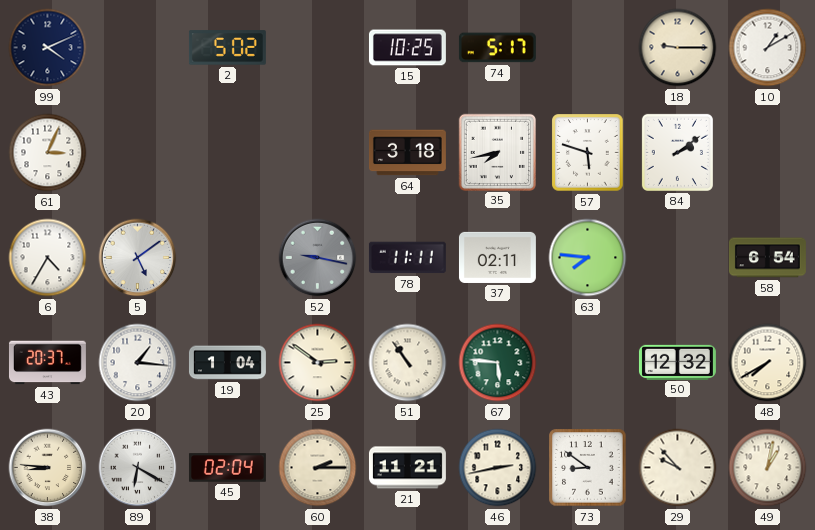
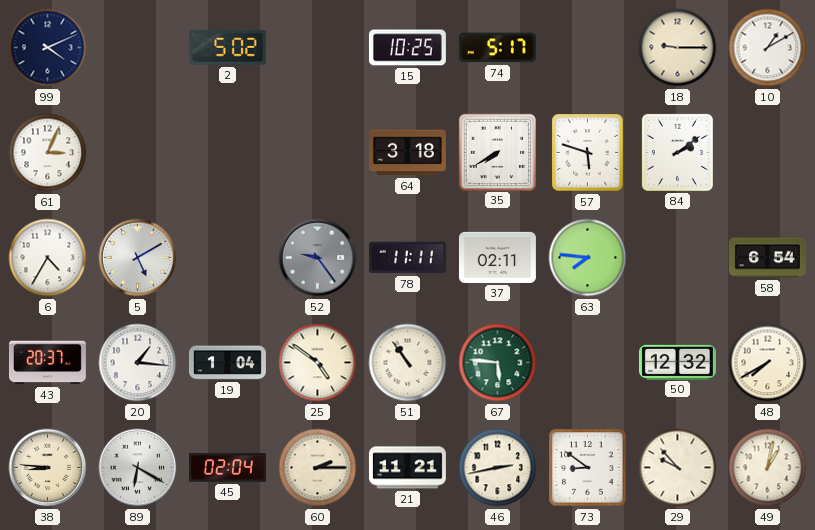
35: 7:43 -> 7:40 (497, 152)
5: 5:09 -> 5:10 (138, 258)
52: 9:17 -> 9:24 (318, 258)
25: 2:51 -> 4:51 (318, 363)
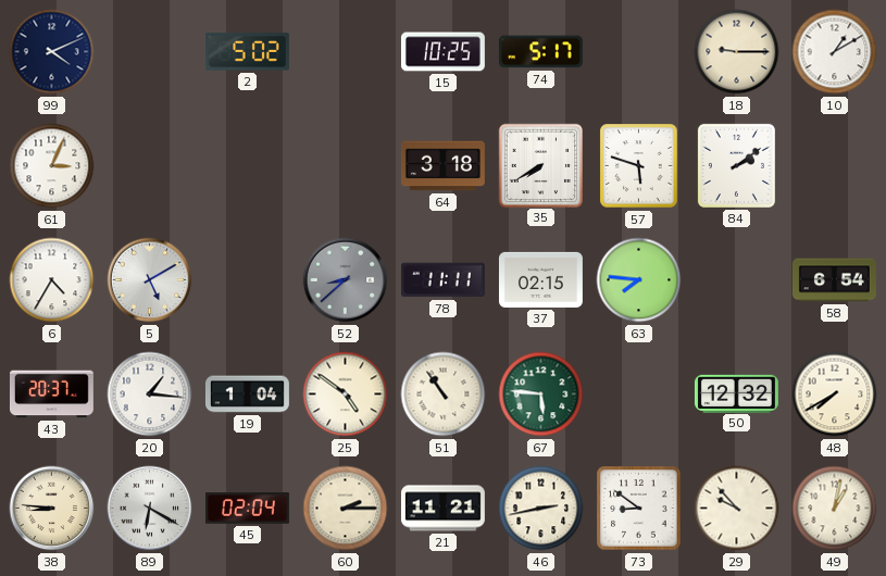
52: 9:24 -> 8:38 (346, 280)
37: 02:11 -> 02:15 (540, 279)
